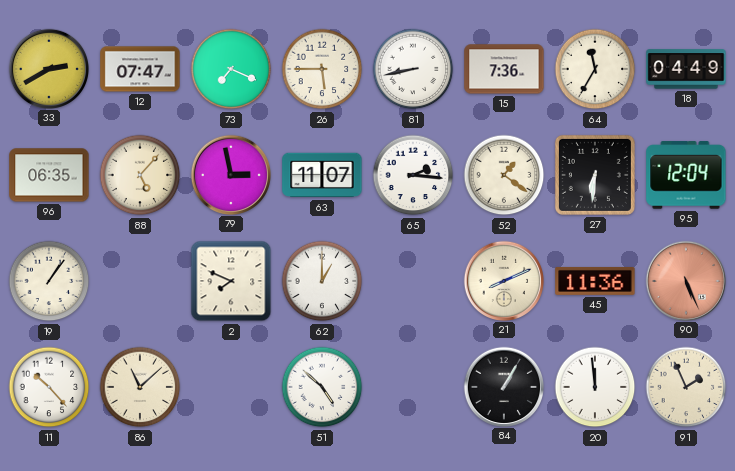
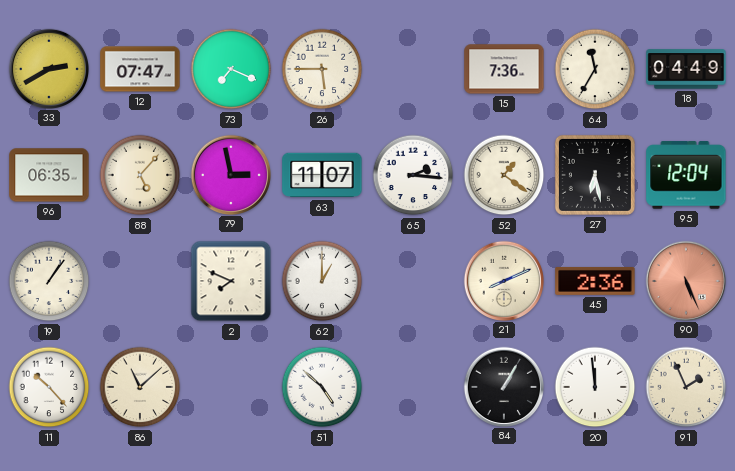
81: 8:43 -> none (413, 69)
27: 6:31 -> 6:28 (595, 175)
45: 11:36 -> 2:36 (595, 281)
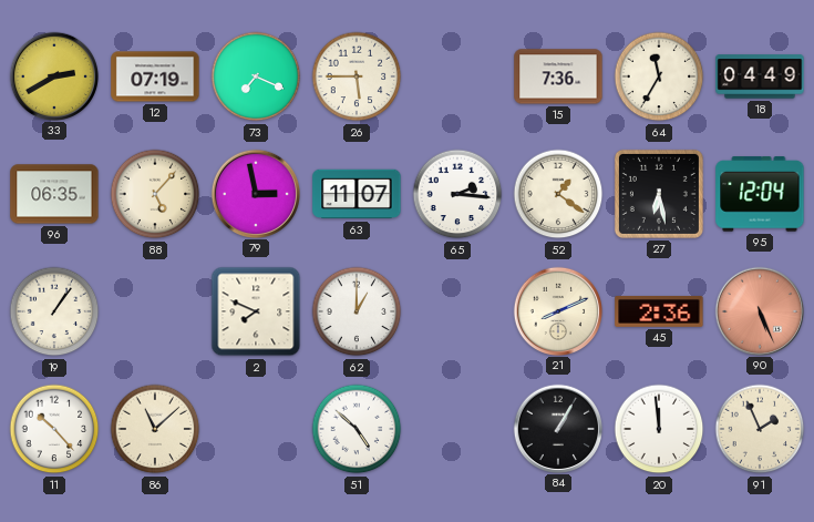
12: 07:47 -> 07:19 (155, 76)
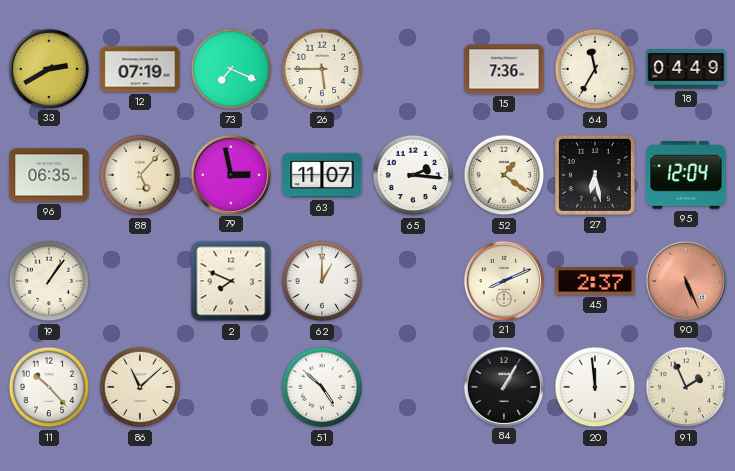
45: 2:36 -> 2:37 (595, 281)
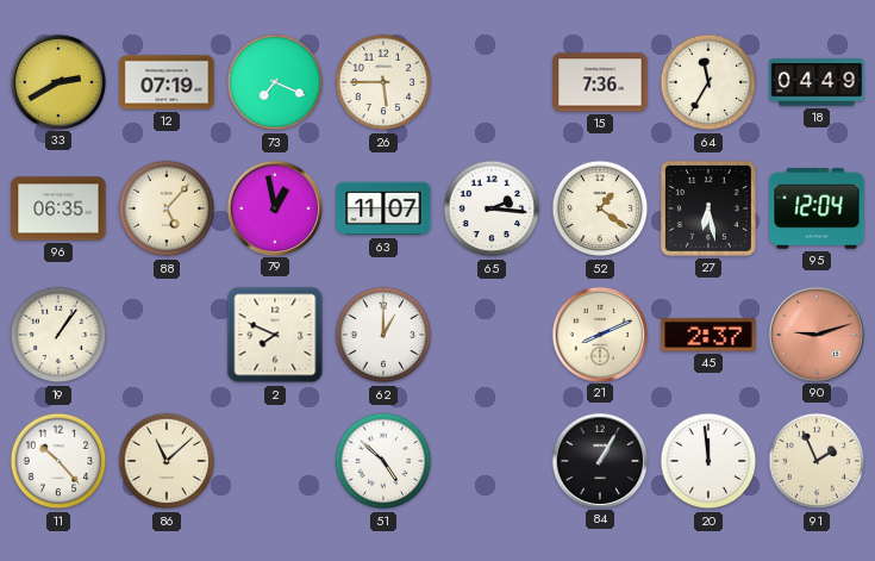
79: 2:58 -> 12:58 (274, 207)
90: 5:26 -> 9:12 (815, 334)
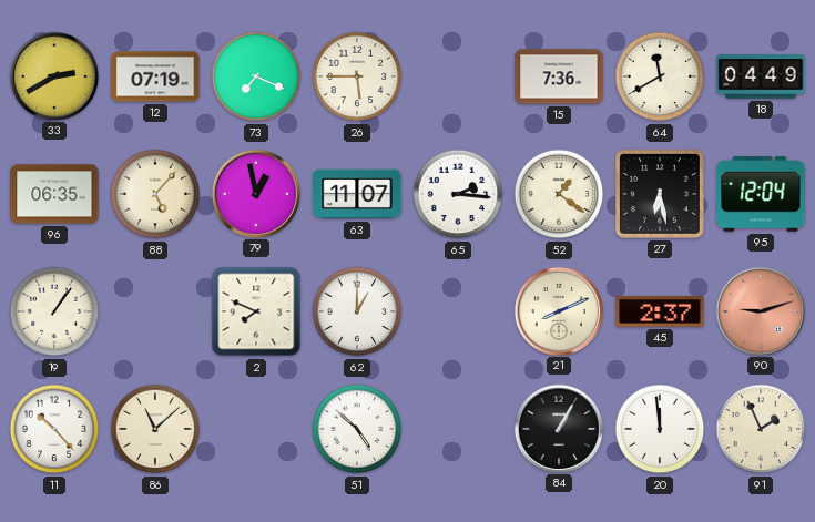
64: 11:35 -> 11:40 (660, 76)
